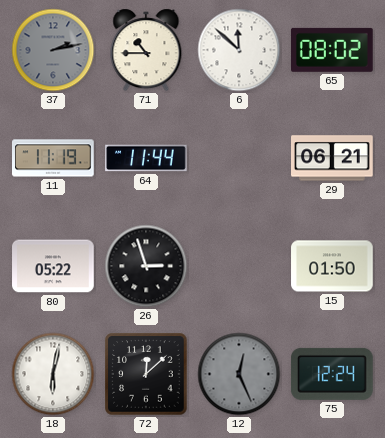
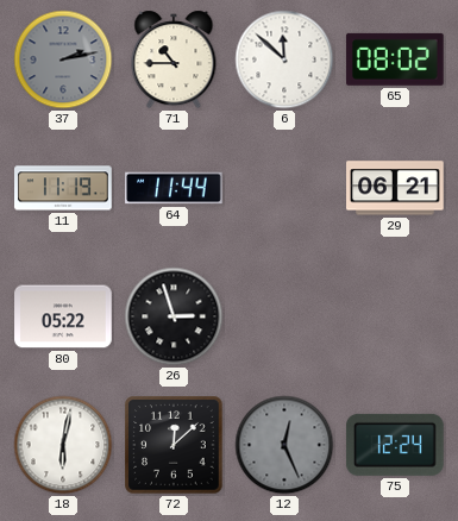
15: 01:50 -> none (332, 266)
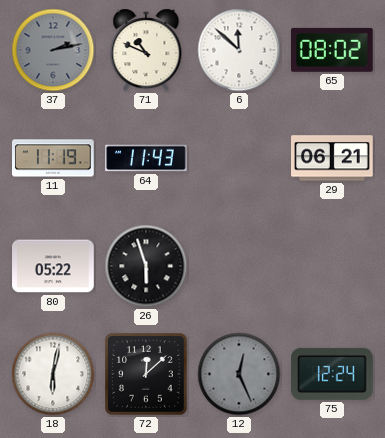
71: 10:45 -> 10:49 (146, 50)
64: 11:44 -> 11:43 (146, 158)
26: 2:57 -> 5:57 (146, 266)
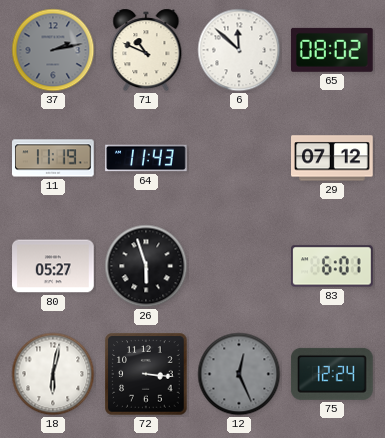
29: 06:21 -> 07:12 (333, 158)
80: 05:22 -> 05:27 (53, 266)
83: none -> 6:01 (333, 266)
72: 12:08 -> 3:16 (146, 374)
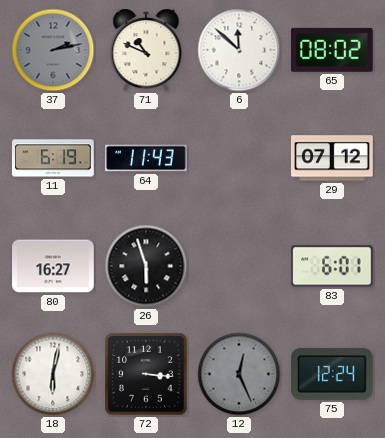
11: 11:19 -> 6:19 (53, 158)
80: 05:27 -> 16:27 (53, 266)
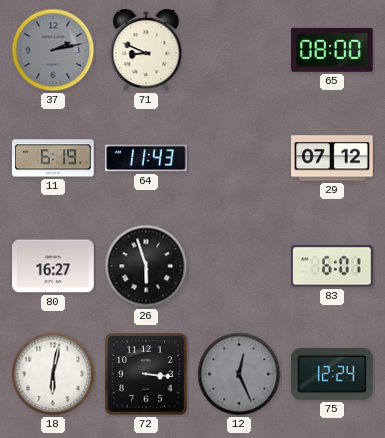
71: 10:49 -> 8:49 (146, 50)
6: 11:52 -> none (239, 50)
65: 08:02 -> 08:00 (332, 50)
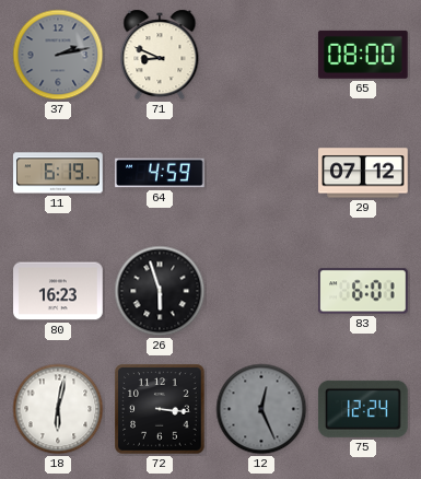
64: 11:43 -> 4:59 (160, 173)
80: 16:27 -> 16:23 (58, 291)
